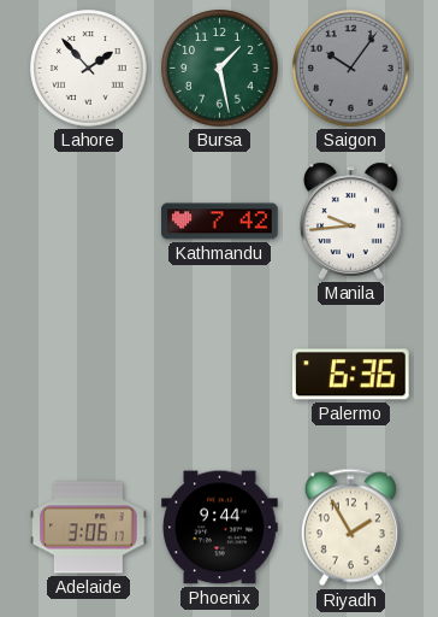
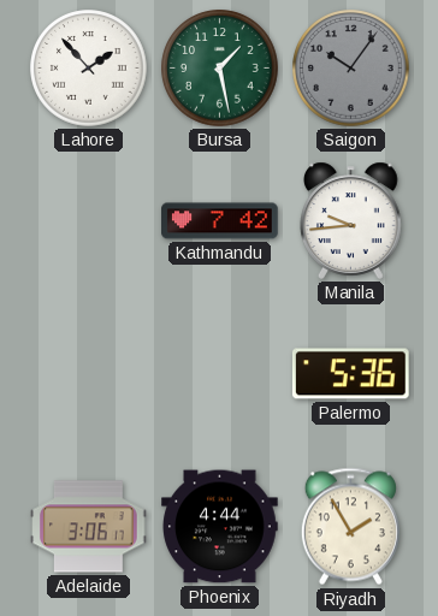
Palermo: 6:36 -> 5:36 (350, 374)
Phoenix: 9:44 -> 4:44 (220, 527)
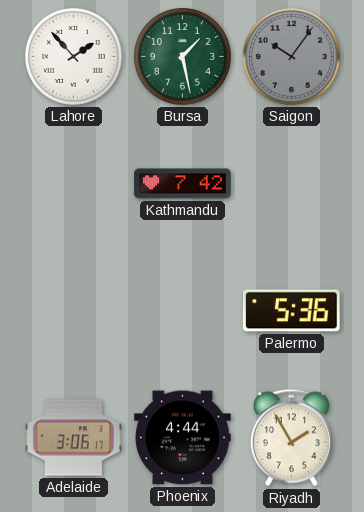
Manila: 9:44 -> none (351, 220)
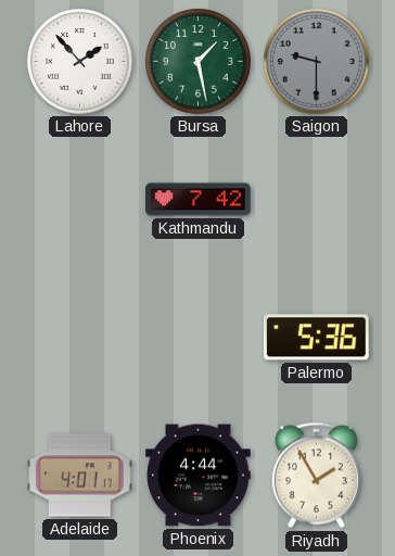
Saigon: 10:06 -> 9:30 (317, 62)
Adelaide: 3:06 -> 4:01 (80, 476)
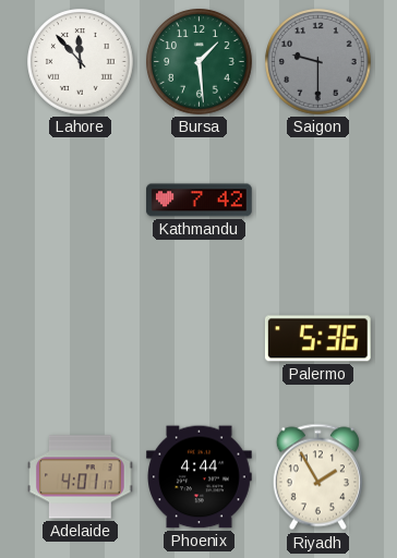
Lahore: 1:53 -> 11:53 (81, 62)
Bursa: 1:28 -> 1:29 (200, 62)
